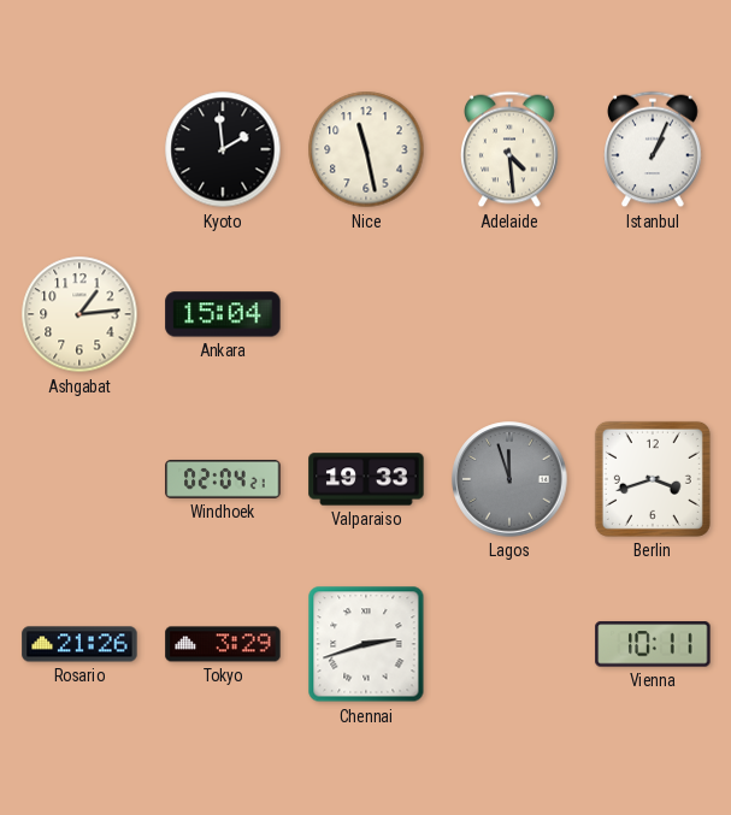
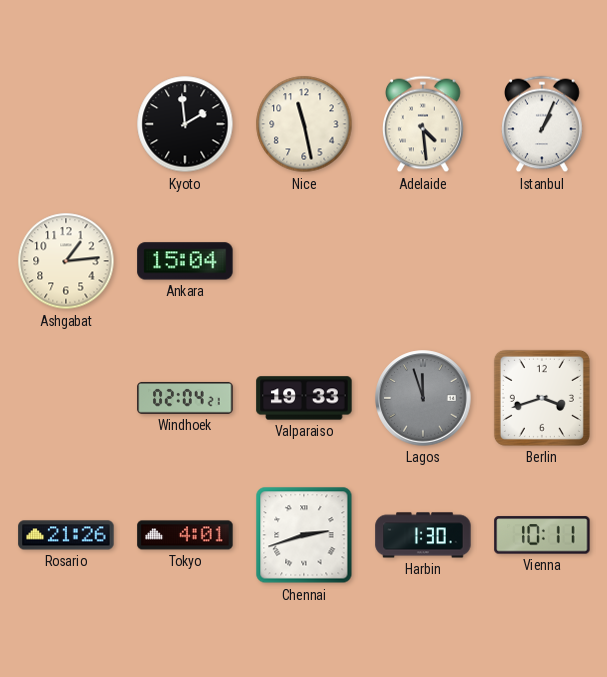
Tokyo: 3:29 -> 4:01 (185, 535)
Harbin: none -> 1:30 (423, 535)
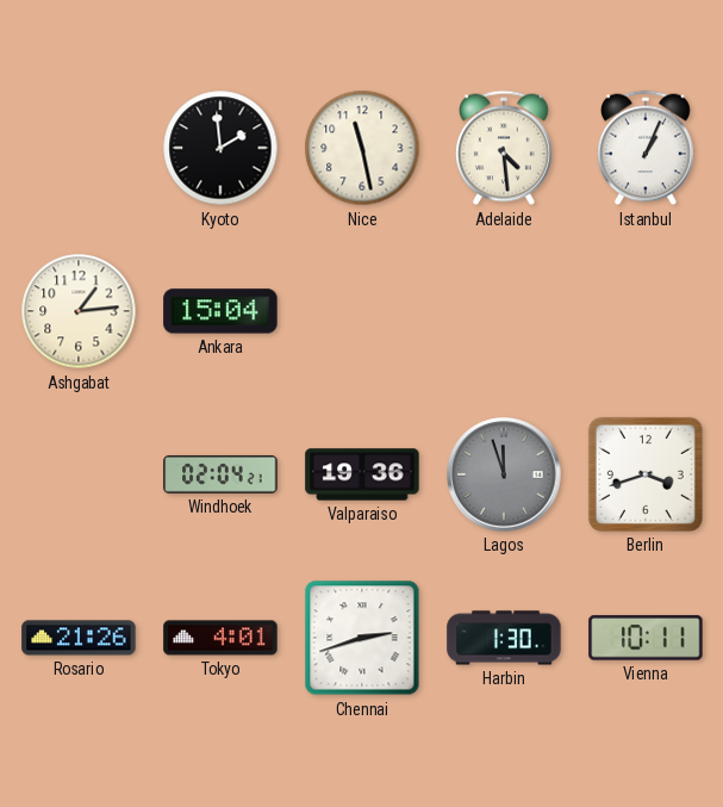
Valparaiso: 19:33 -> 19:36 (362, 474)
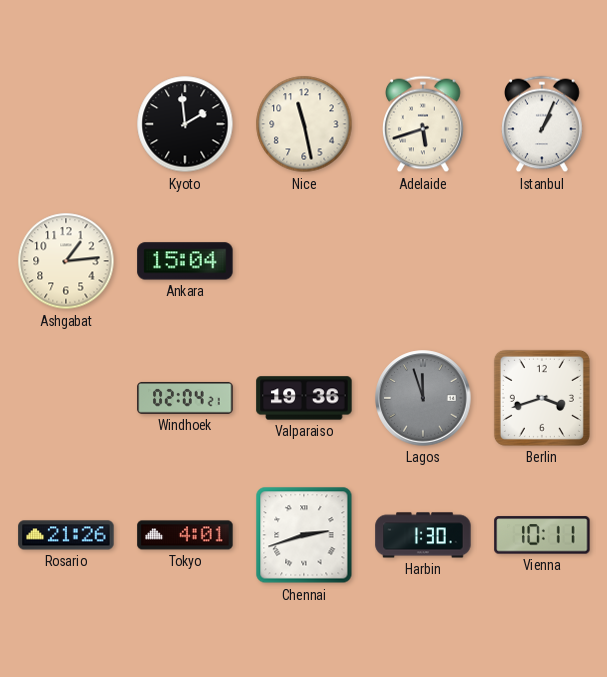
Adelaide: 4:29 -> 5:42 (424, 124)
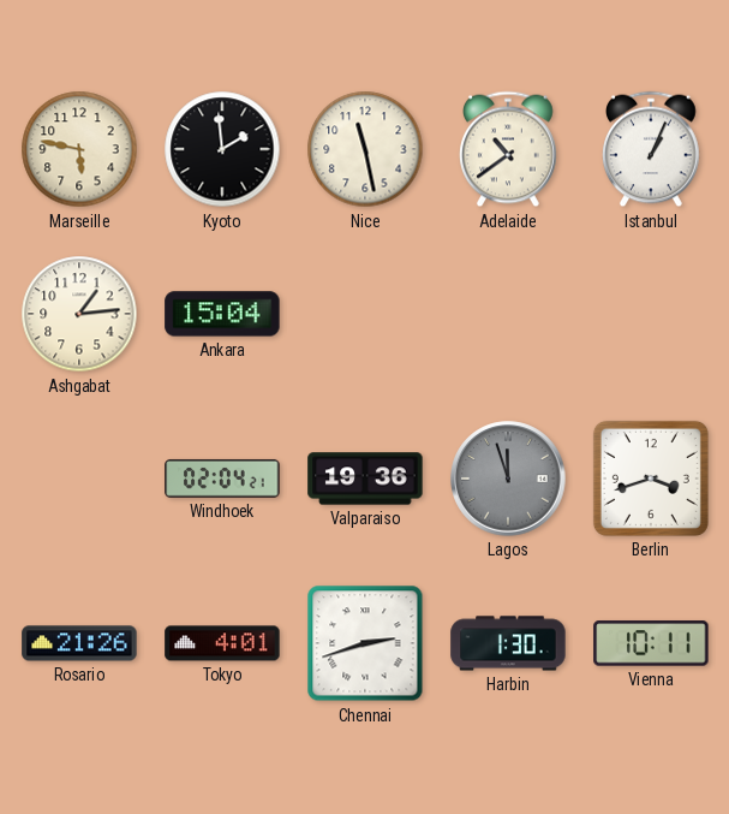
Marseille: none -> 5:47 (79, 149)
Adelaide: 5:42 -> 10:39 (509, 149)
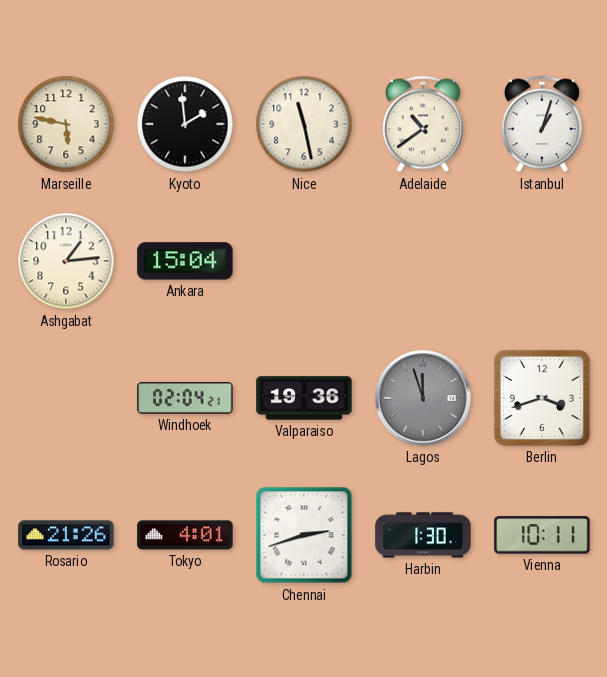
Istanbul: 1:04 -> 1:03 (543, 124)
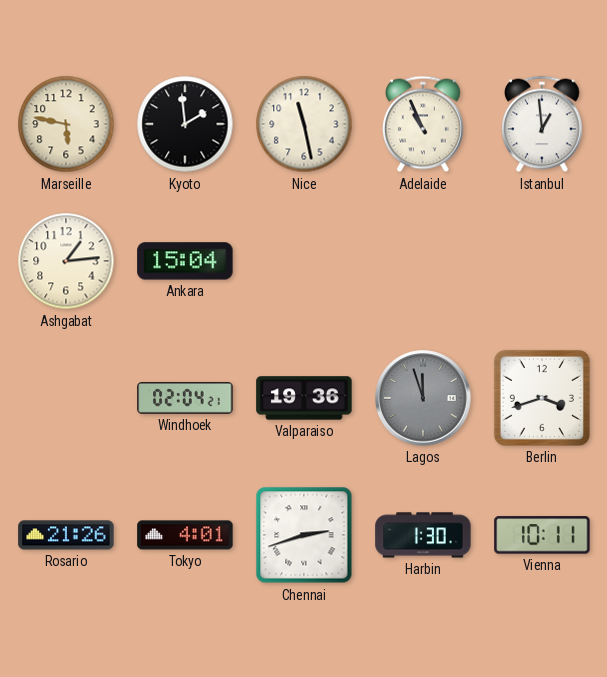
Adelaide: 10:39 -> 10:56 (424, 124)
Istanbul: 1:03 -> 12:59 (543, 124)
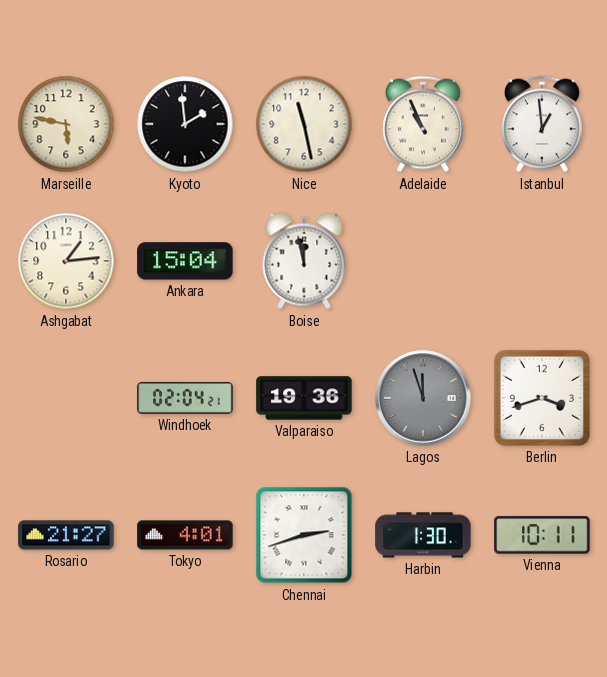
Boise: none -> 11:58 (304, 261)
Rosario: 21:26 -> 21:27 (66, 535)
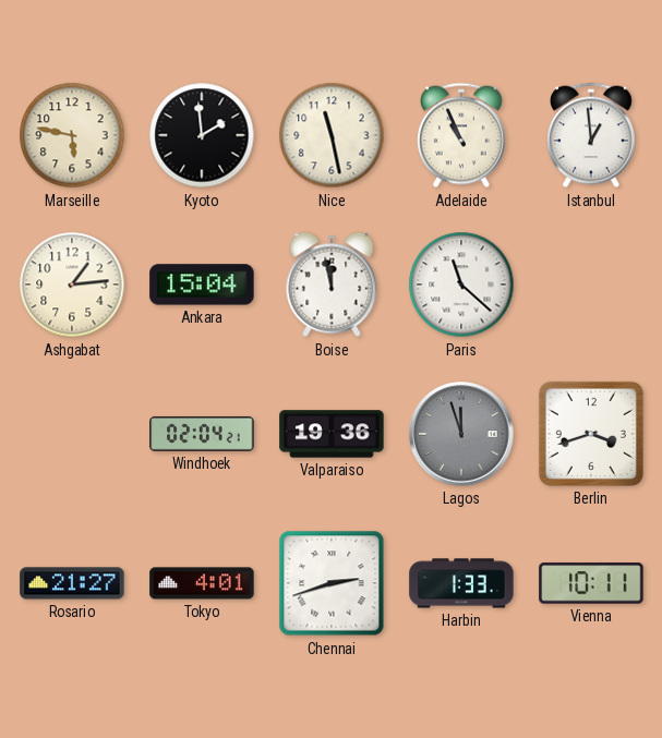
Paris: none -> 11:22 (461, 285)
Harbin: 1:30 -> 1:33 (461, 583)
